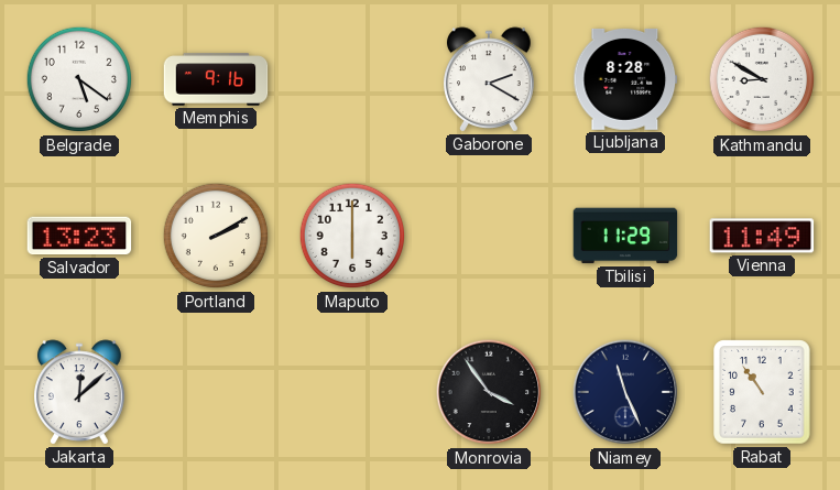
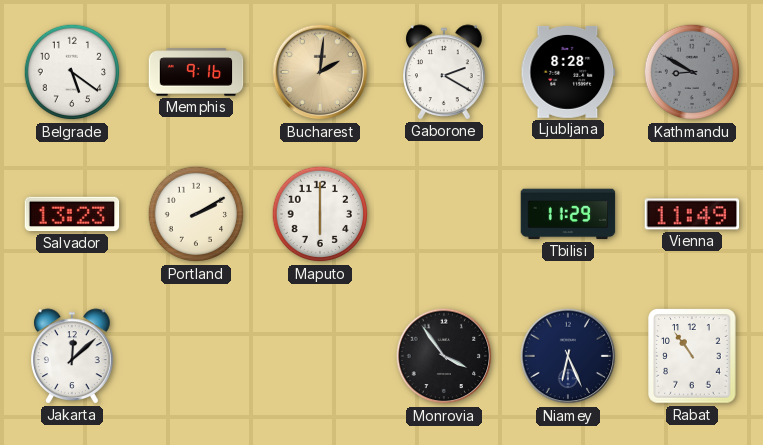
Bucharest: none -> 2:01 (320, 72)
Kathmandu dial: white -> grey (692, 72)
Niamey: 11:26 -> 6:26 (568, 356)
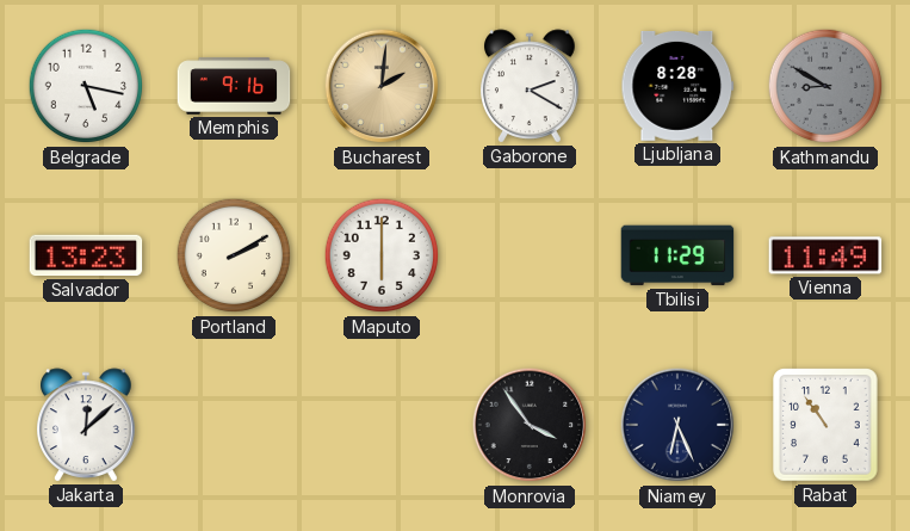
Belgrade: 5:21 -> 5:17 (86, 86)
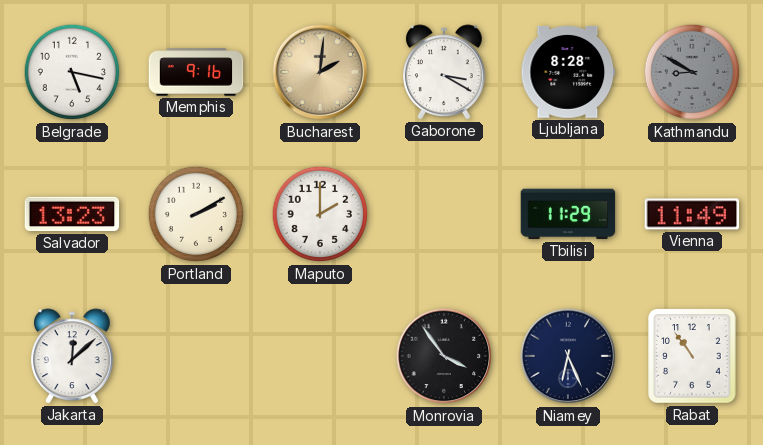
Gaborone: 2:20 -> 3:20 (444, 72)
Maputo: 6:00 -> 2:00 (320, 214)
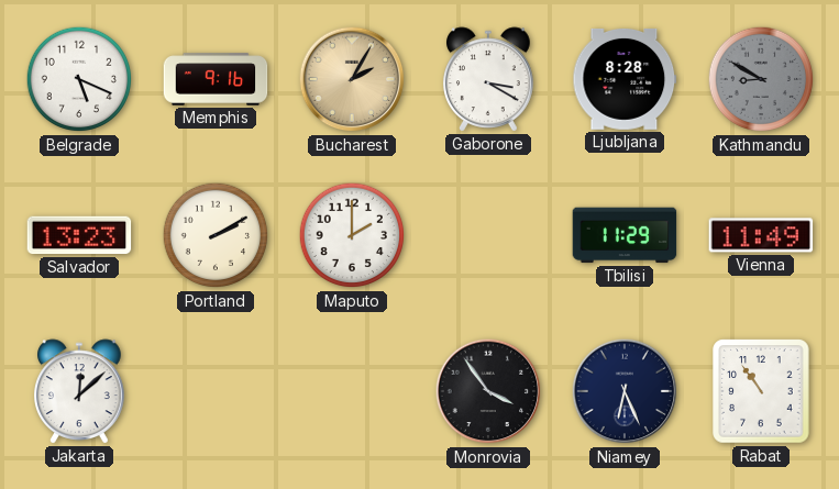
Belgrade: 5:17 -> 5:19 (79, 79)
Bucharest: 2:01 -> 2:05 (352, 79)
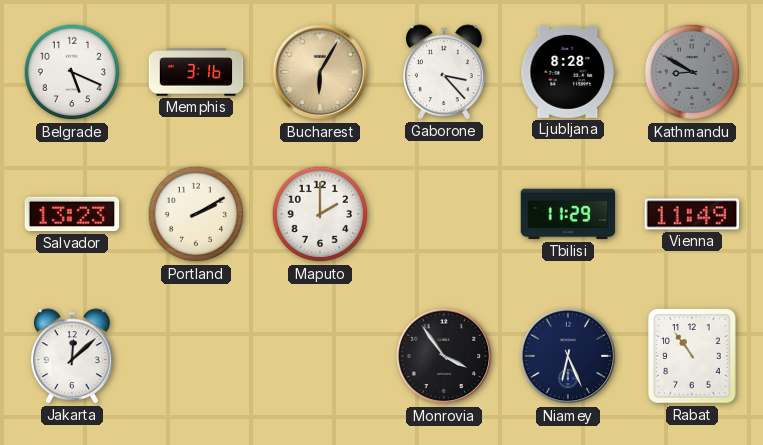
Memphis: 9:16 -> 3:16 (196, 72)
Bucharest: 2:05 -> 6:05 (320, 72)
Gaborone: 3:20 -> 3:23 (444, 72)
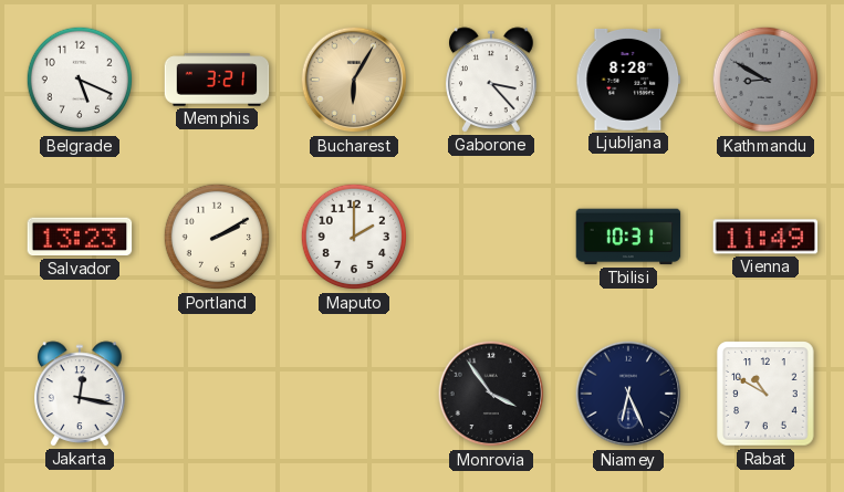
Memphis: 3:16 -> 3:21 (217, 80)
Tbilisi: 11:29 -> 10:31 (628, 237)
Jakarta: 12:08 -> 12:17 (80, 394)
Rabat: 10:54 -> 10:50 (765, 394)
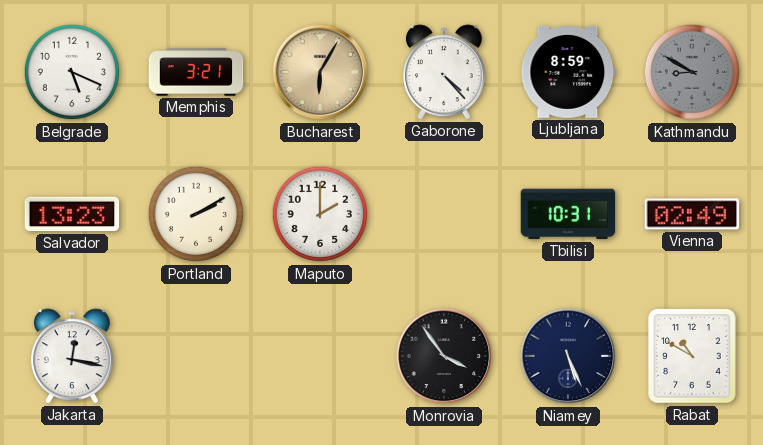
Gaborone: 3:23 -> 4:23 (444, 72)
Ljubljana: 8:28 -> 8:59 (568, 72)
Vienna: 11:49 -> 02:49 (692, 214)
Niamey: 6:26 -> 5:26 (568, 356)
